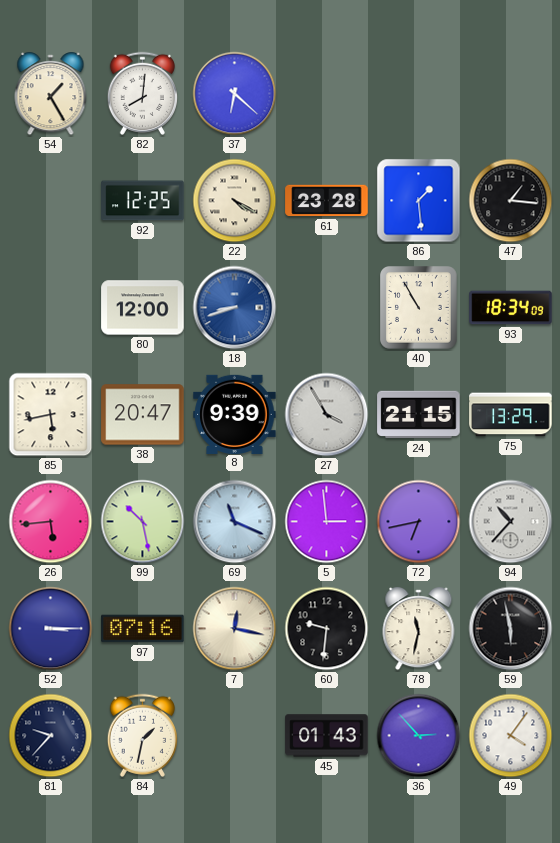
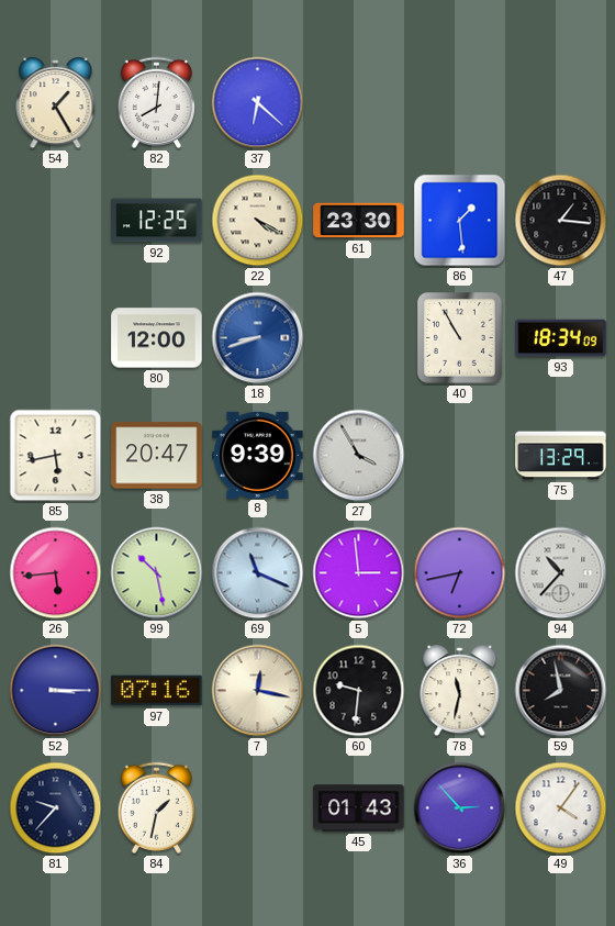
61: 23:28 -> 23:30 (359, 221)
24: 21:15 -> none (419, 415)
59: 5:58 -> 7:58 (561, 691)
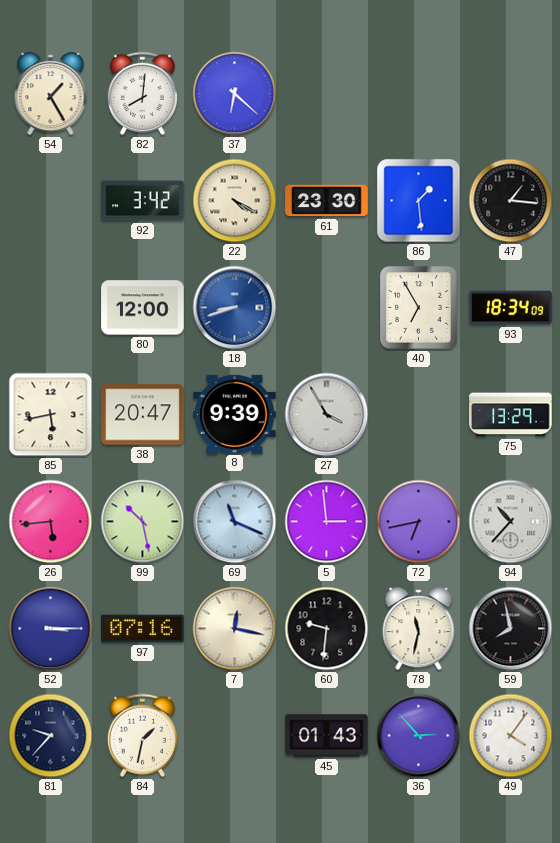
92: 12:25 -> 3:42 (143, 201)
40: 10:55 -> 6:55 (419, 308)
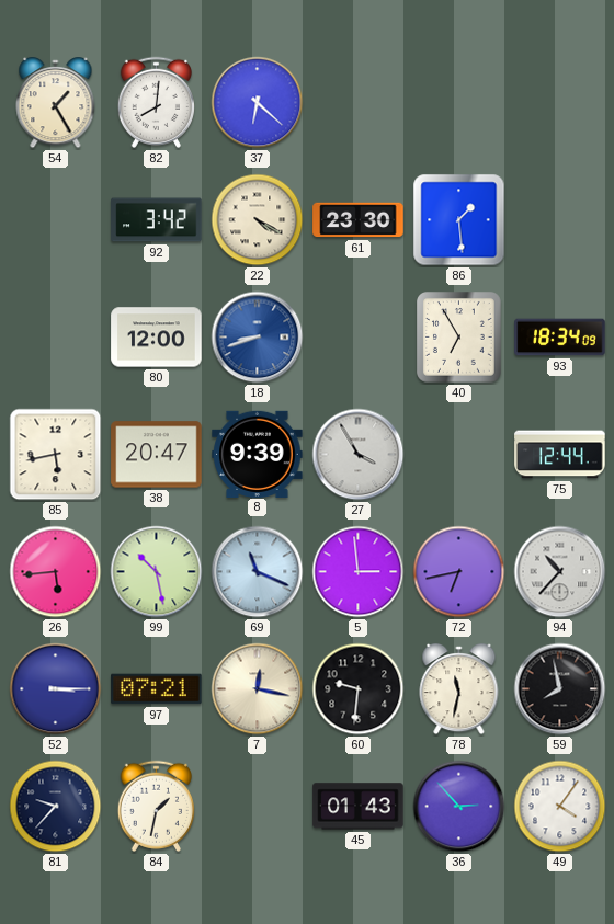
47: 1:16 -> none (511, 201)
75: 13:29 -> 12:44 (560, 455)
97: 07:16 -> 07:21 (157, 689)
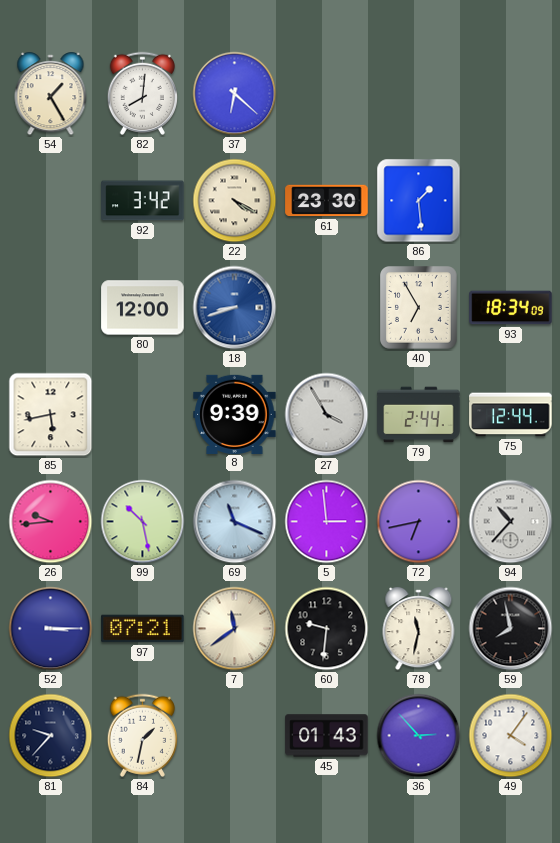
38: 20:47 -> none (157, 455)
79: none -> 2:44 (419, 415)
26: 5:44 -> 9:44 (51, 522)
7: 12:17 -> 11:39 (235, 629)
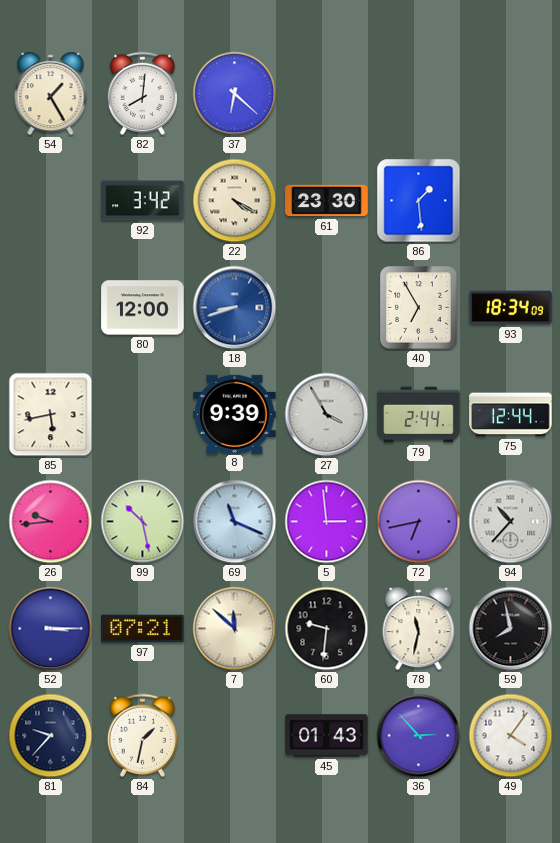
7: 11:39 -> 11:52 (235, 629)
